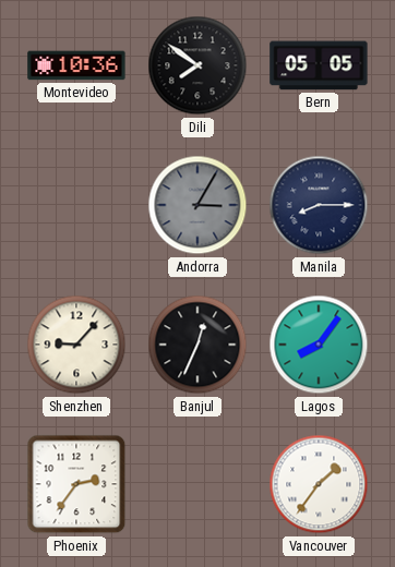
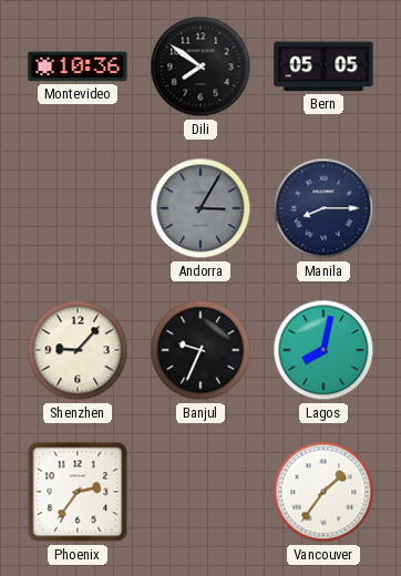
Banjul: 12:34 -> 9:34 (200, 350)
Lagos: 8:06 -> 8:02 (323, 350)
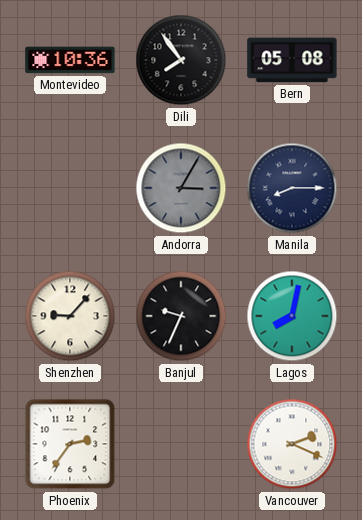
Dili: 7:51 -> 7:54 (181, 60)
Bern: 05:05 -> 05:08 (292, 60)
Vancouver: 1:36 -> 2:19 (292, 444)
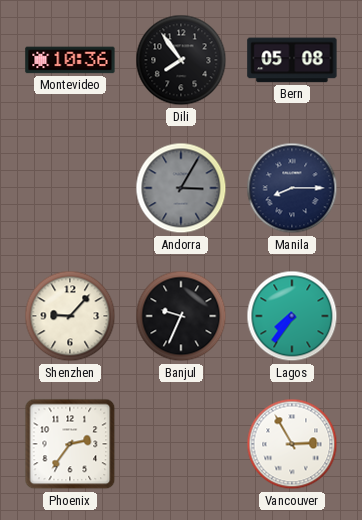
Lagos: 8:02 -> 7:36 (292, 316)
Vancouver: 2:19 -> 2:55 (292, 444)
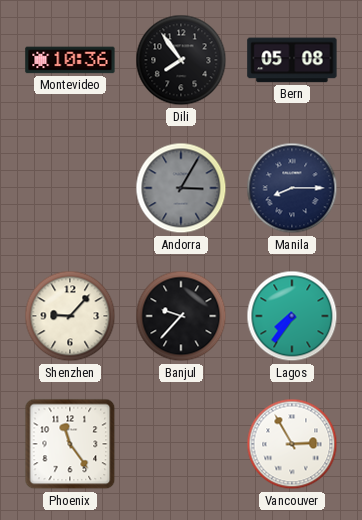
Banjul: 9:34 -> 9:37 (181, 316)
Phoenix: 2:36 -> 11:24 (70, 444)
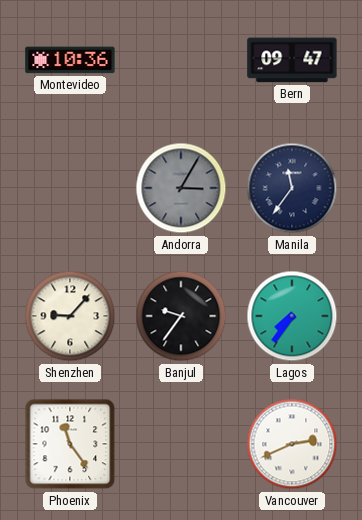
Dili: 7:54 -> none (181, 60)
Bern: 05:08 -> 09:47 (292, 60)
Manila: 8:15 -> 11:36 (292, 188)
Banjul: 9:37 -> 9:36 (181, 316)
Vancouver: 2:55 -> 2:41 (292, 444)
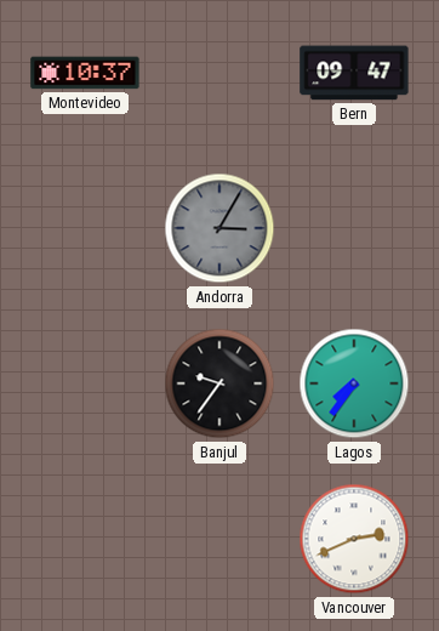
Montevideo: 10:36 -> 10:37 (85, 73)
Manila: 11:36 -> none (292, 188)
Shenzhen: 9:07 -> none (70, 316)
Phoenix: 11:24 -> none (70, 444)
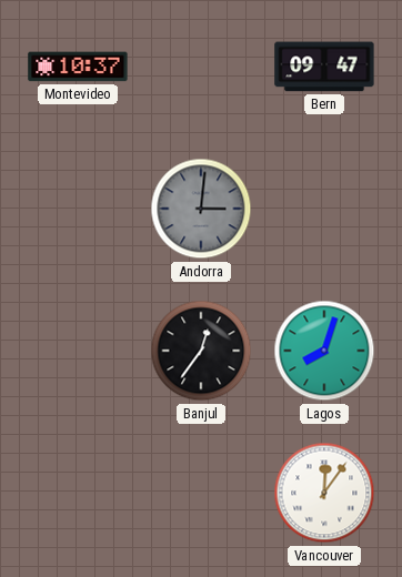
Andorra: 3:05 -> 3:01 (201, 209)
Banjul: 9:36 -> 12:36 (201, 351)
Lagos: 7:36 -> 8:03 (324, 351)
Vancouver: 2:41 -> 12:06 (324, 493)
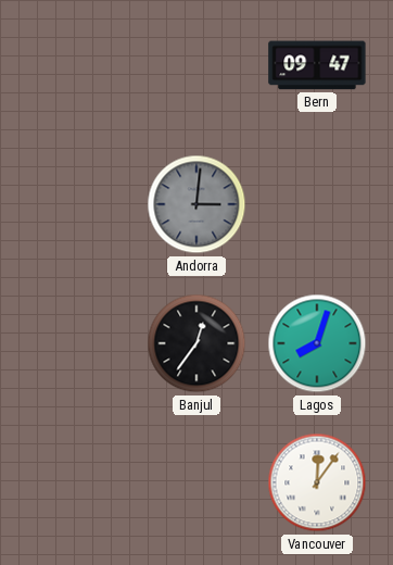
Montevideo: 10:37 -> none (78, 67)
